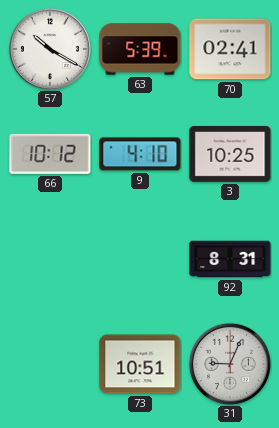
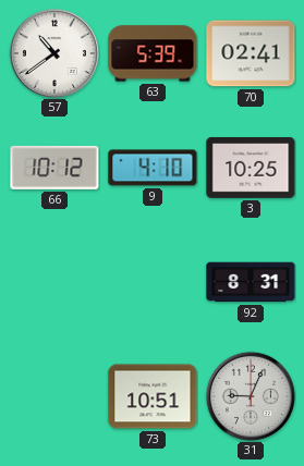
57: 10:20 -> 10:39 (54, 53)
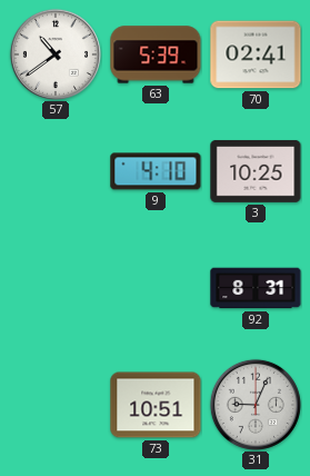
66: 10:12 -> none (54, 168)
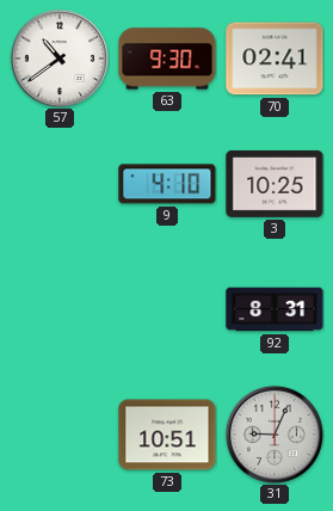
63: 5:39 -> 9:30 (167, 59)
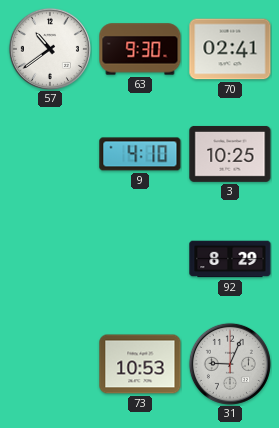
92: 8:31 -> 8:29 (230, 259)
73: 10:51 -> 10:53 (140, 364)
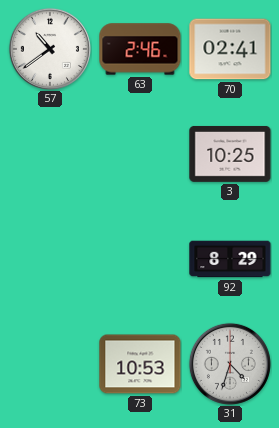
63: 9:30 -> 2:46 (140, 49)
9: 4:10 -> none (140, 154)
31: 9:04 -> 4:33 (230, 364)
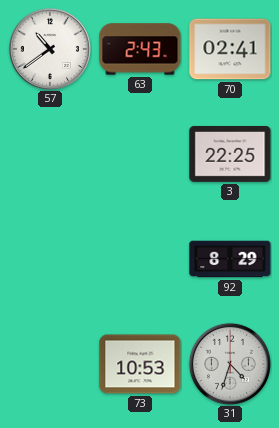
63: 2:46 -> 2:43 (140, 49)
3: 10:25 -> 22:25 (230, 154)
